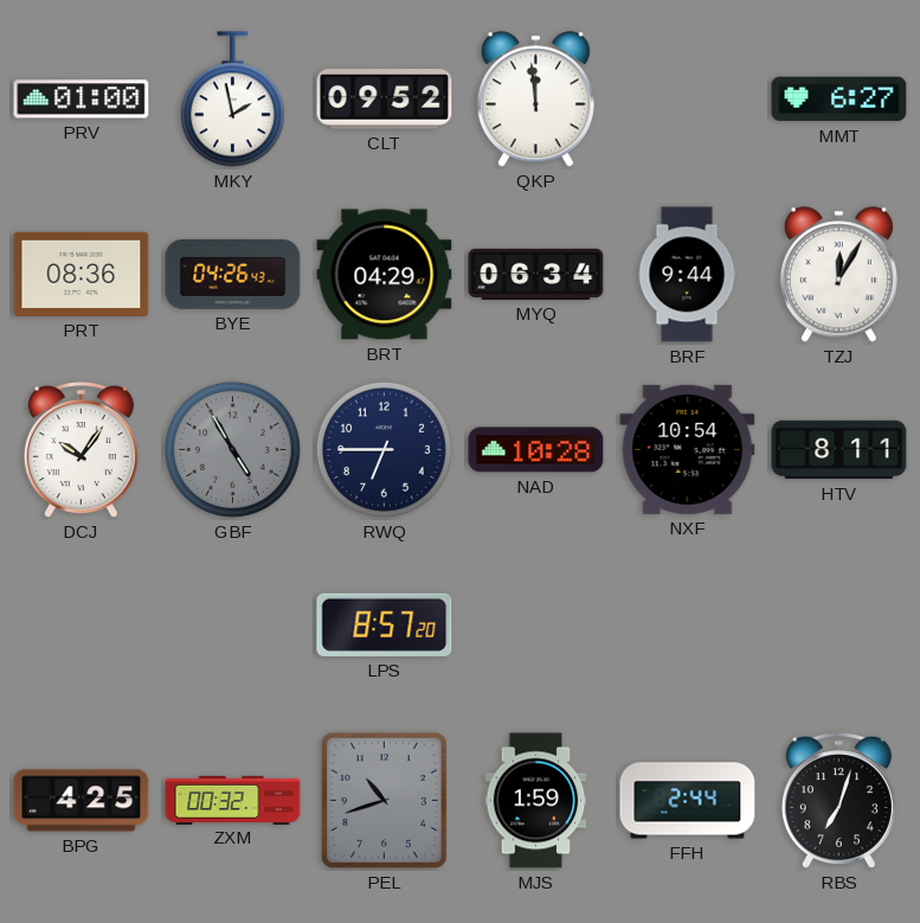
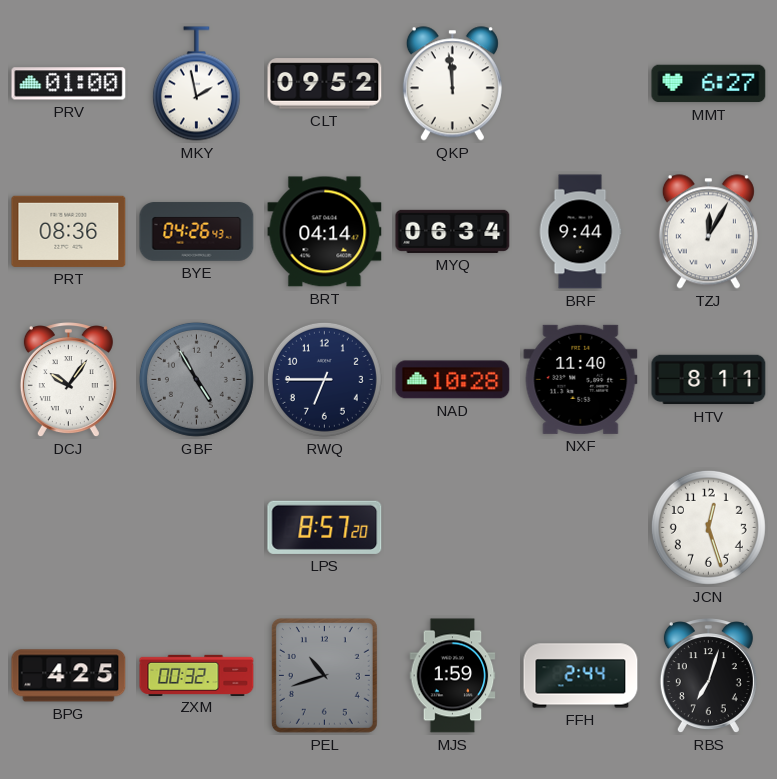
BRT: 04:29 -> 04:14 (325, 232)
NXF: 10:54 -> 11:40 (581, 379)
JCN: none -> 12:27 (708, 527)
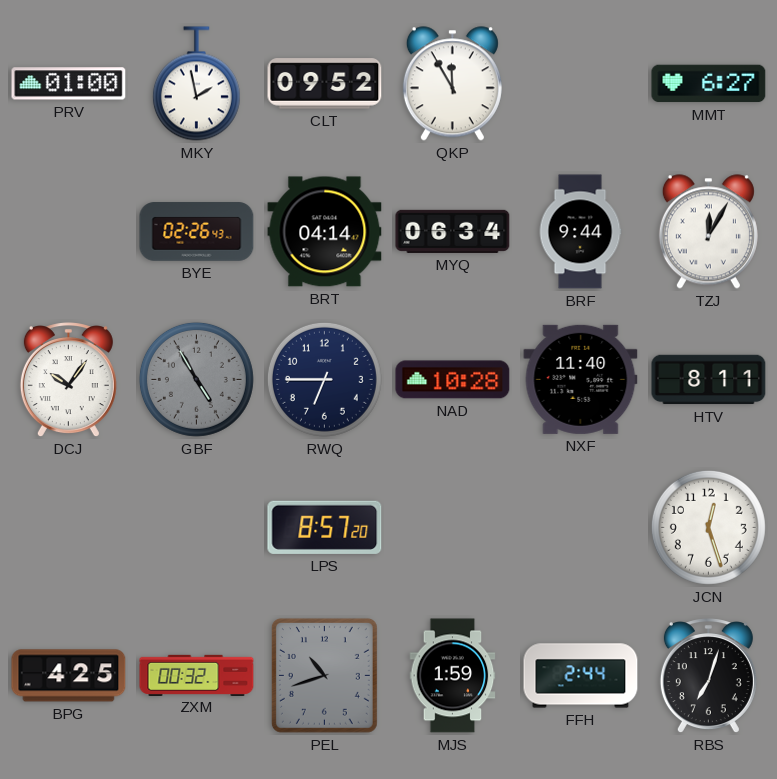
QKP: 11:59 -> 11:55 (452, 84)
PRT: 08:36 -> none (69, 231)
BYE: 04:26 -> 02:26 (197, 232)
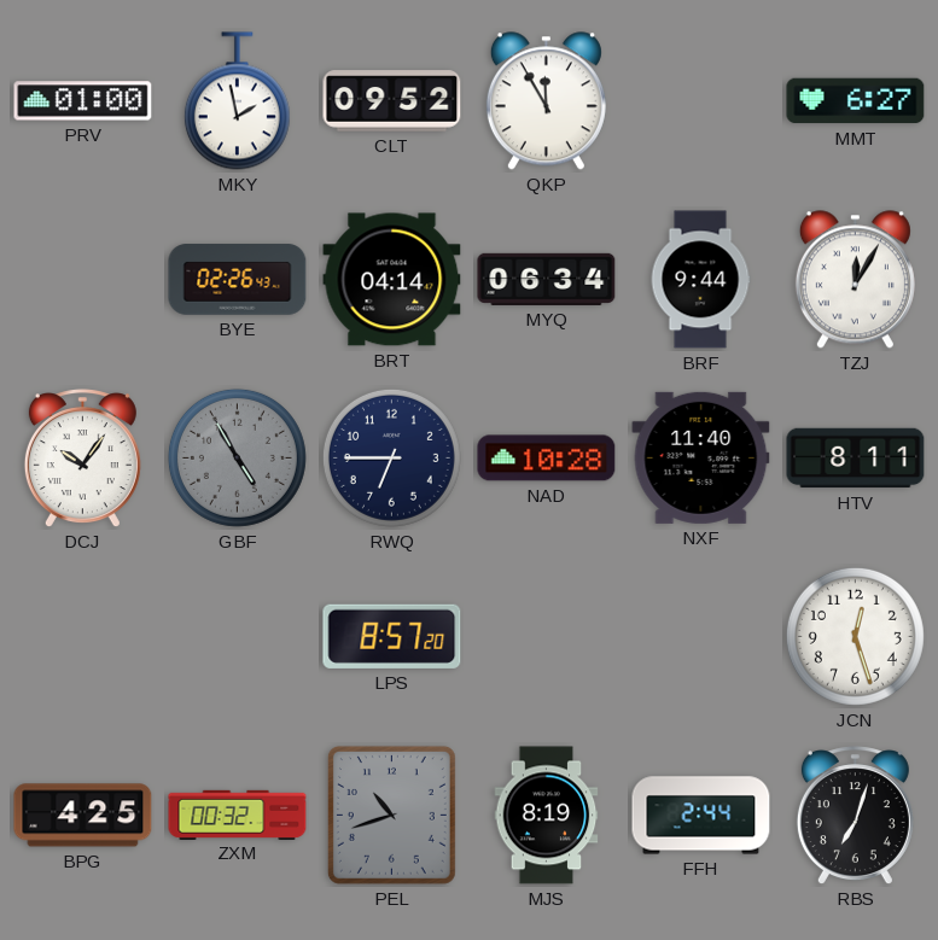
MJS: 1:59 -> 8:19 (547, 816)
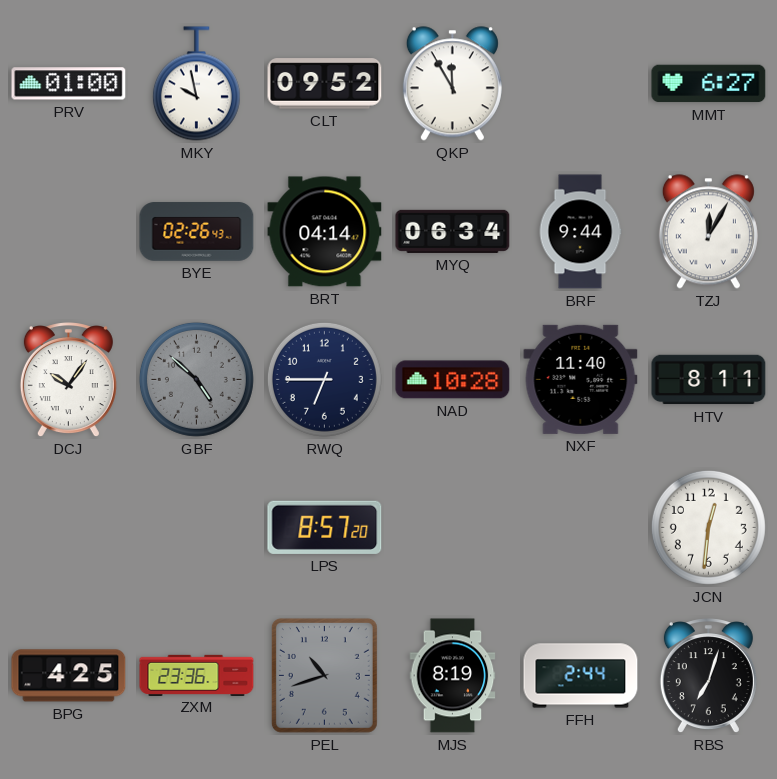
MKY: 1:58 -> 9:58 (196, 84)
GBF: 4:55 -> 4:52 (196, 379)
JCN: 12:27 -> 12:31 (708, 527)
ZXM: 00:32 -> 23:36 (197, 675)
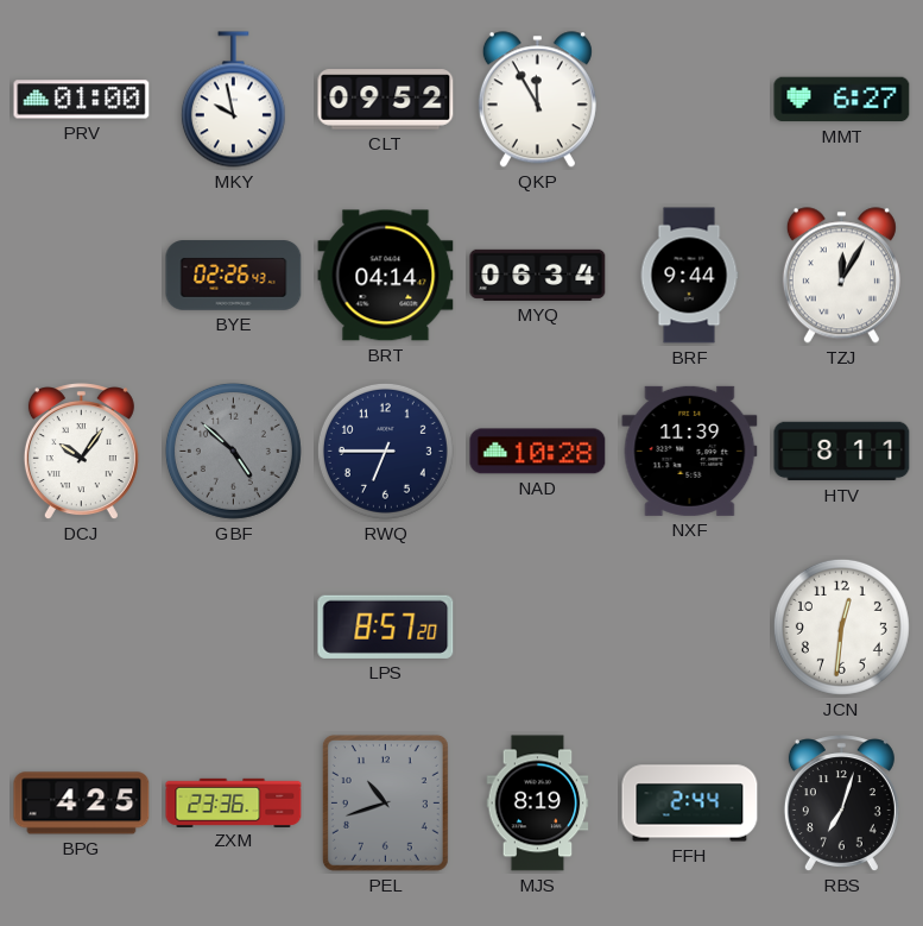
NXF: 11:40 -> 11:39 (690, 451)
